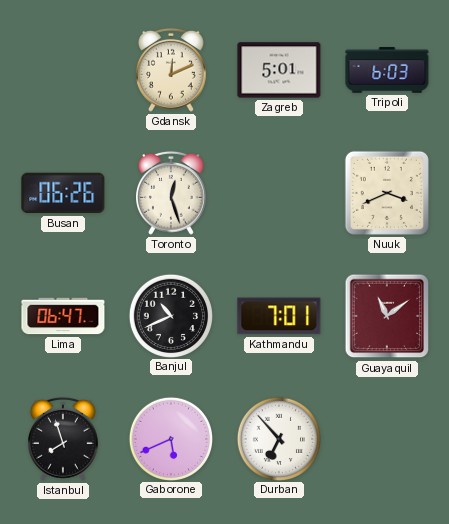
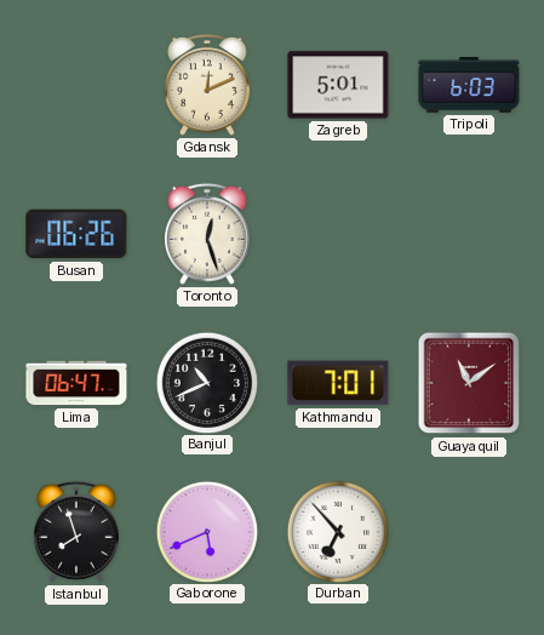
Nuuk: 3:41 -> none (387, 193)
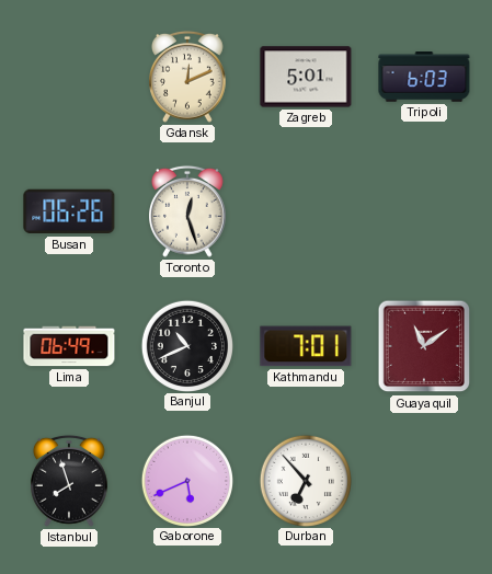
Lima: 06:47 -> 06:49 (69, 346)
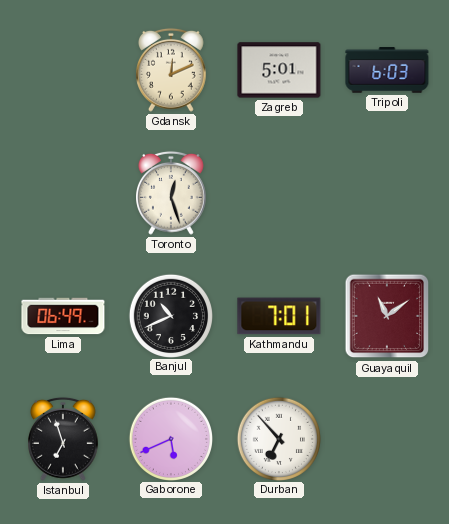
Busan: 06:26 -> none (69, 211)
Istanbul: 7:57 -> 6:57 (64, 439)
